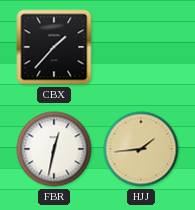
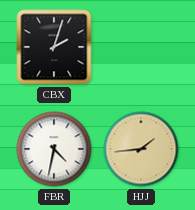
CBX: 1:37 -> 2:03 (54, 47)
FBR: 12:32 -> 4:32 (54, 149)
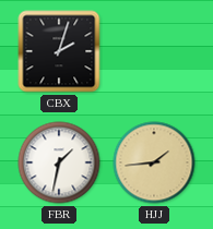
FBR: 4:32 -> 1:32 (59, 162)
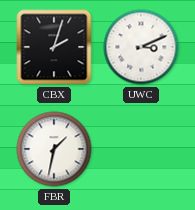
UWC: none -> 3:11 (141, 47)
HJJ: 1:44 -> none (154, 162)
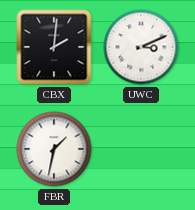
CBX: 2:03 -> 2:01 (54, 47)
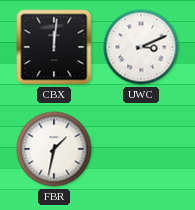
CBX: 2:01 -> 12:01 (54, 47)
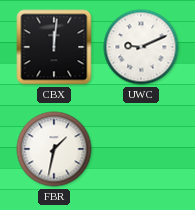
UWC: 3:11 -> 9:11 (141, 47)
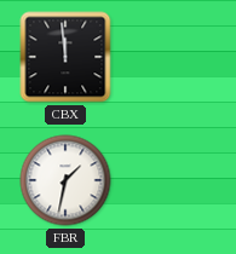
CBX: 12:01 -> 11:59 (65, 57)
UWC: 9:11 -> none (141, 47)
